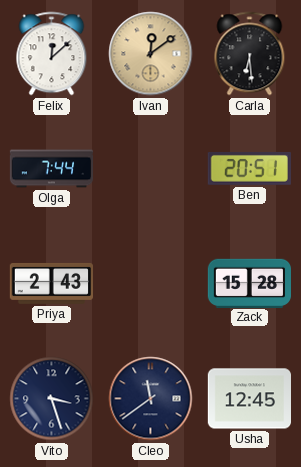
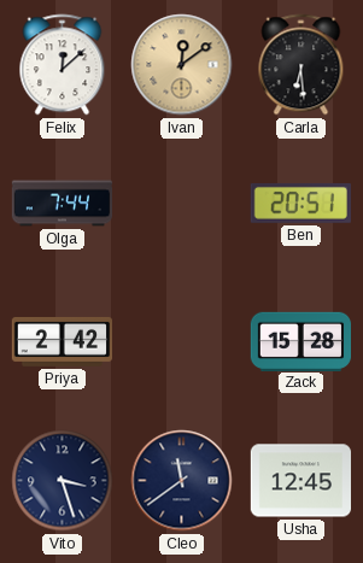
Priya: 2:43 -> 2:42 (62, 341)
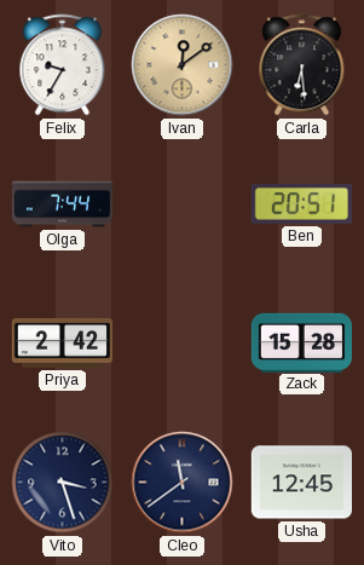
Felix: 12:08 -> 9:35 (63, 65)
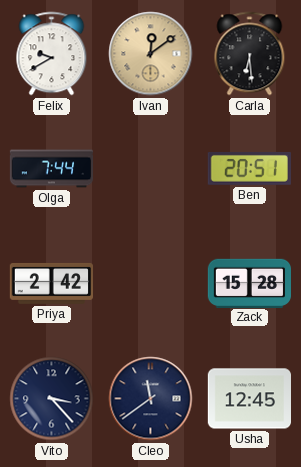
Felix: 9:35 -> 9:40 (52, 54)
Vito: 3:27 -> 3:23 (52, 399)
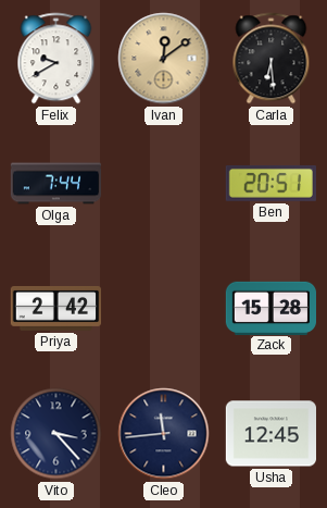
Cleo: 11:39 -> 11:44 (164, 434)
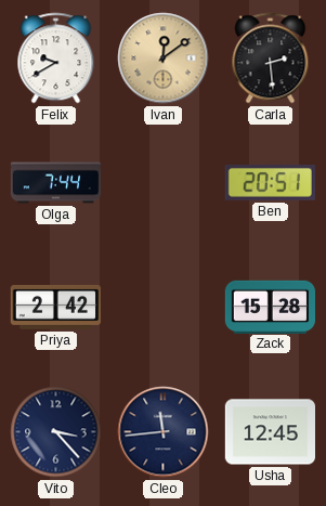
Carla: 6:29 -> 2:29 (271, 59)
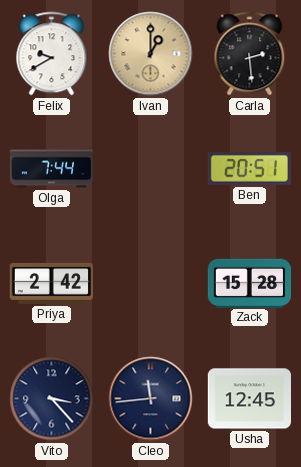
Ivan: 12:09 -> 1:00 (151, 54)
